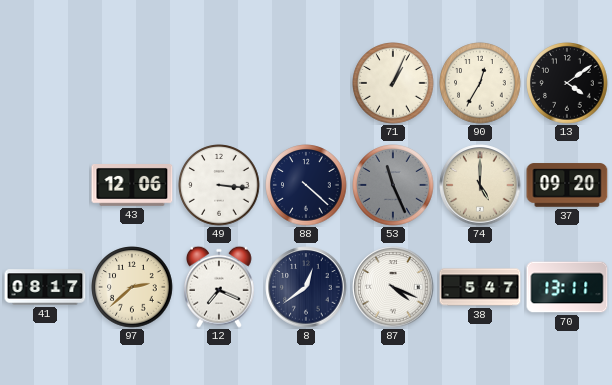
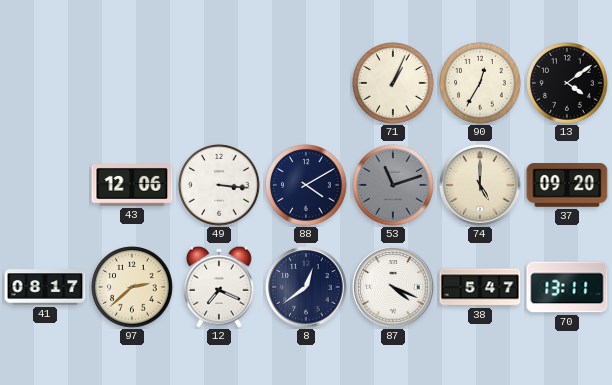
88: 4:22 -> 4:10 (306, 185)
53: 11:26 -> 11:12 (393, 185)
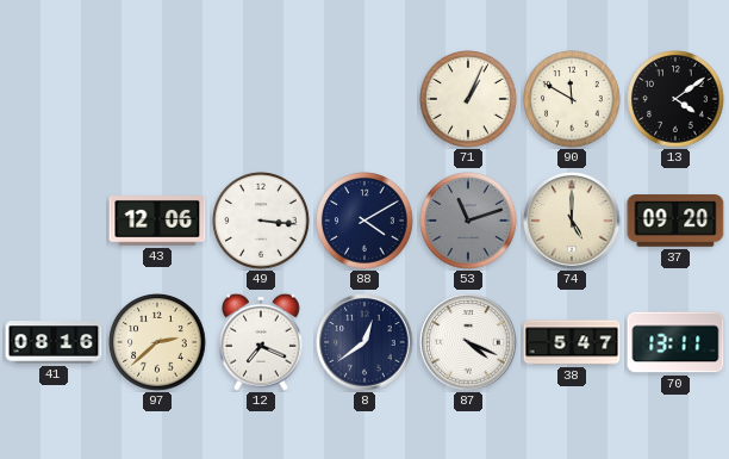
90: 12:35 -> 11:50 (572, 99)
41: 08:17 -> 08:16 (54, 342)
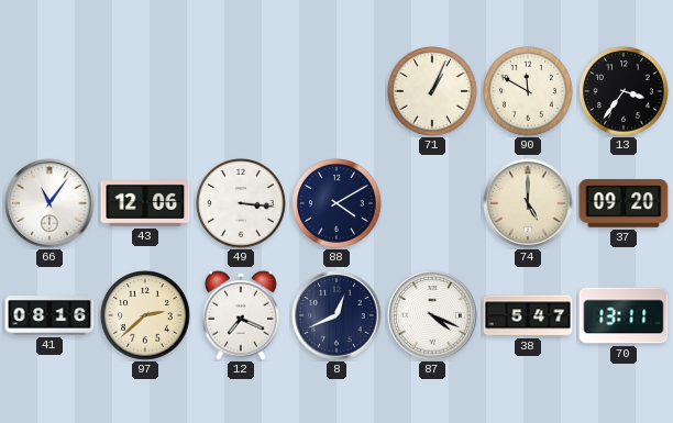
13: 4:09 -> 3:36 (624, 91)
66: none -> 11:06 (49, 203)
53: 11:12 -> none (468, 221)
8: 12:39 -> 12:41 (336, 315)
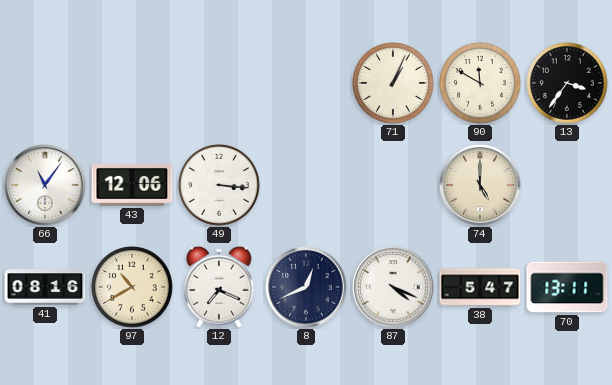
88: 4:10 -> none (336, 203)
37: 09:20 -> none (624, 203)
97: 2:38 -> 10:40 (132, 287)
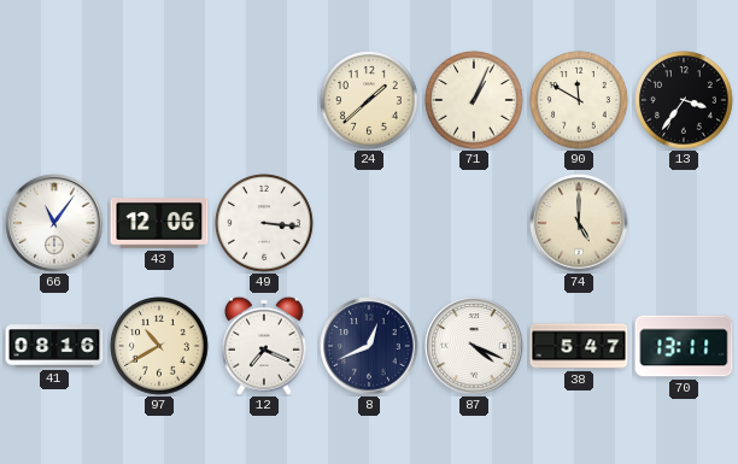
24: none -> 1:38 (369, 100)
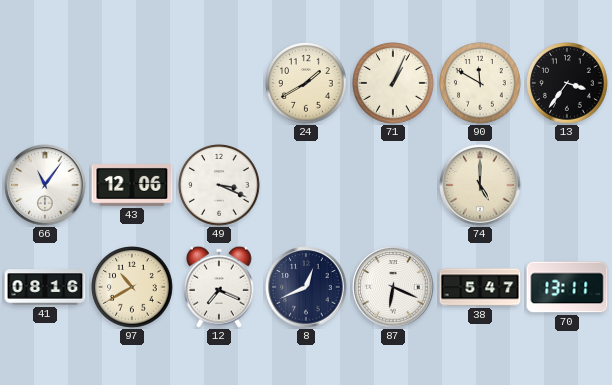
24: 1:38 -> 1:40 (306, 83)
49: 3:16 -> 3:19 (219, 185)
87: 4:19 -> 6:19 (393, 287)
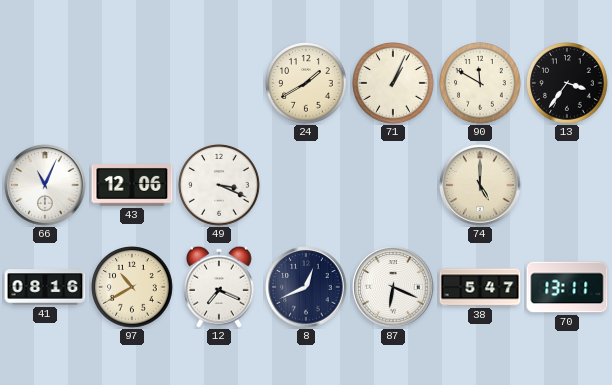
66: 11:06 -> 11:04 (45, 185)
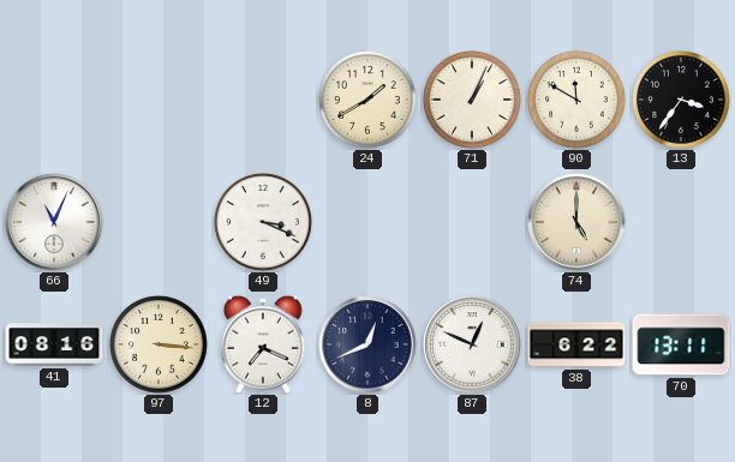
43: 12:06 -> none (132, 186)
97: 10:40 -> 3:16 (159, 344)
87: 6:19 -> 12:49 (472, 344)
38: 5:47 -> 6:22 (576, 344)
